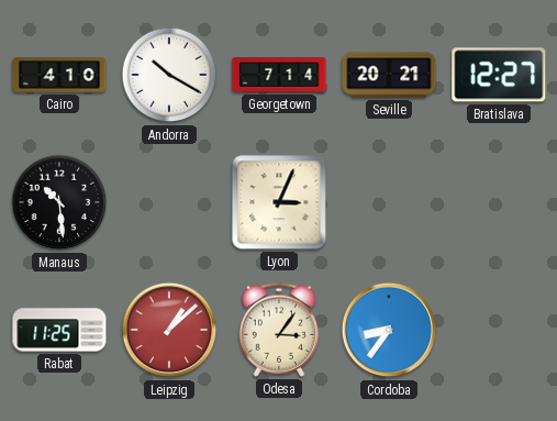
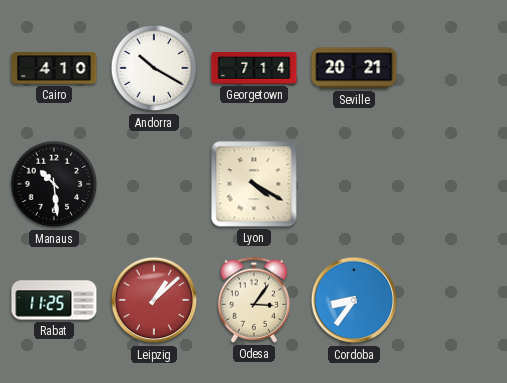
Bratislava: 12:27 -> none (499, 75)
Lyon: 3:04 -> 4:20 (254, 184)
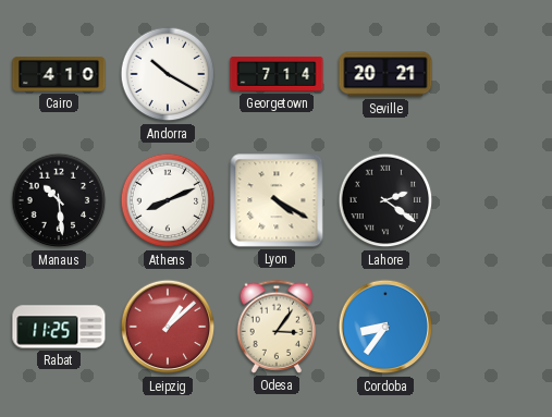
Athens: none -> 8:11 (168, 200)
Lahore: none -> 2:21 (385, 200)
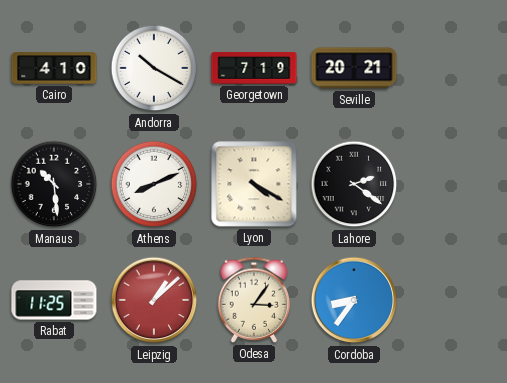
Georgetown: 7:14 -> 7:19 (254, 68)
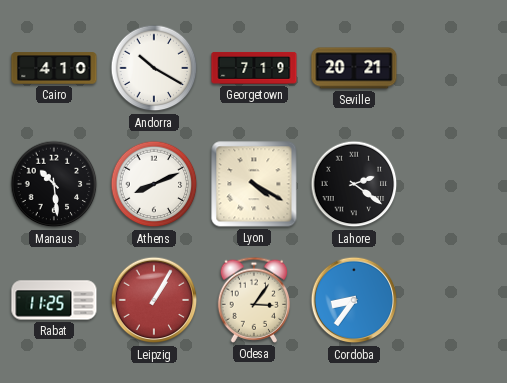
Leipzig: 1:08 -> 1:05 (154, 300)
